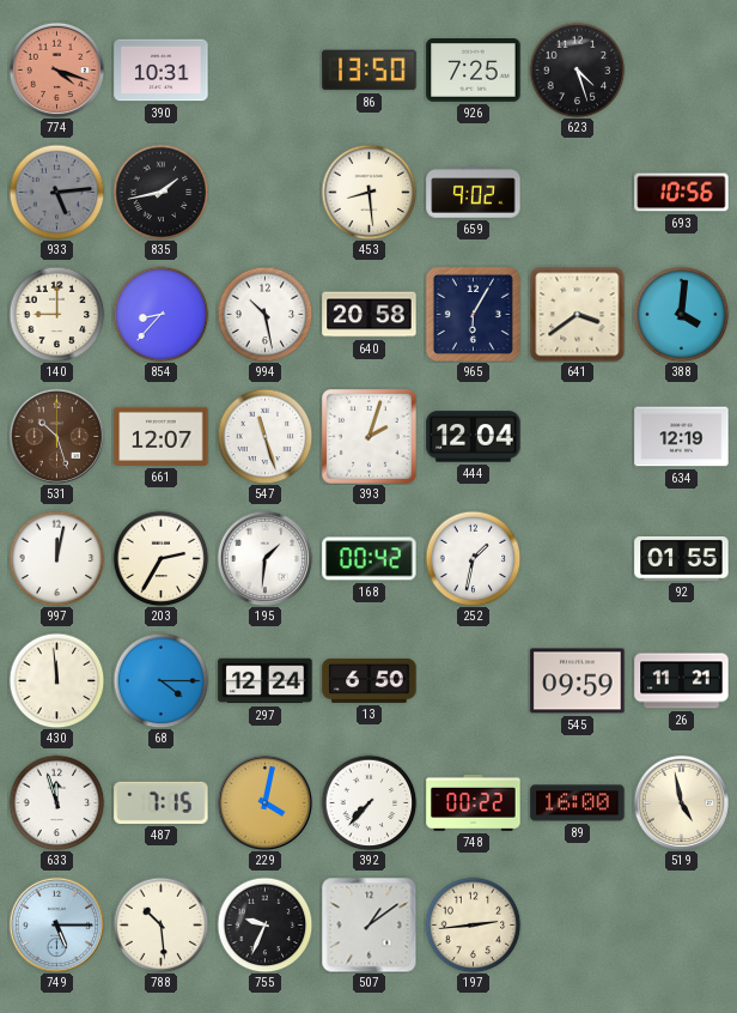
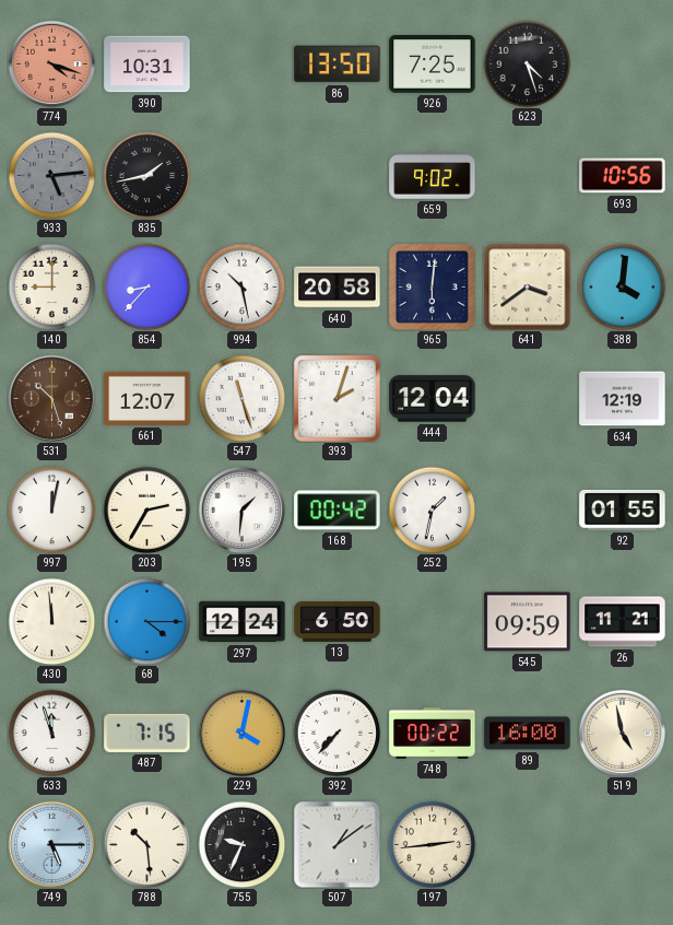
453: 8:29 -> none (368, 192)
965: 6:05 -> 6:01 (432, 286)
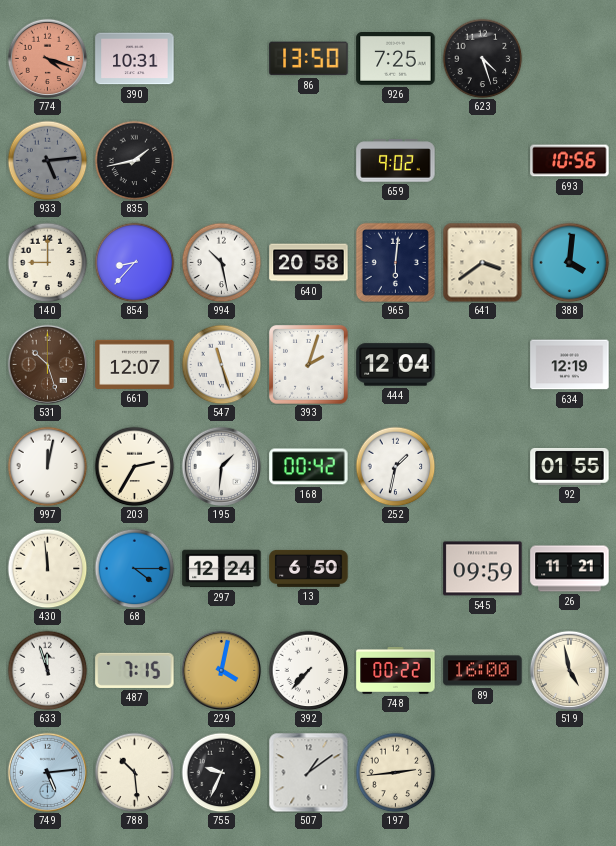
749: 5:15 -> 5:14 (47, 772)
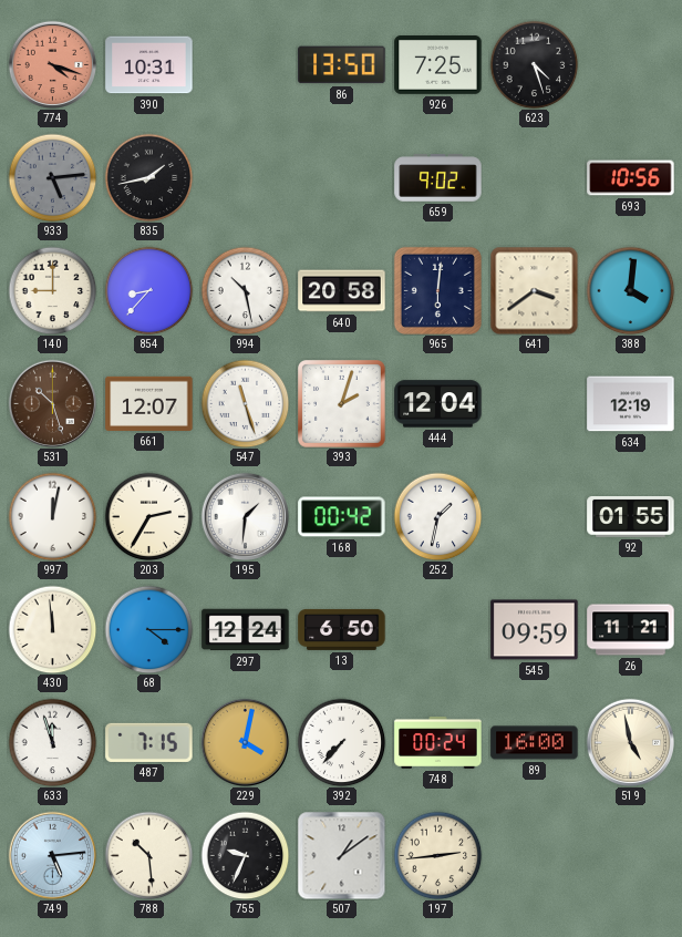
748: 00:22 -> 00:24 (438, 742)
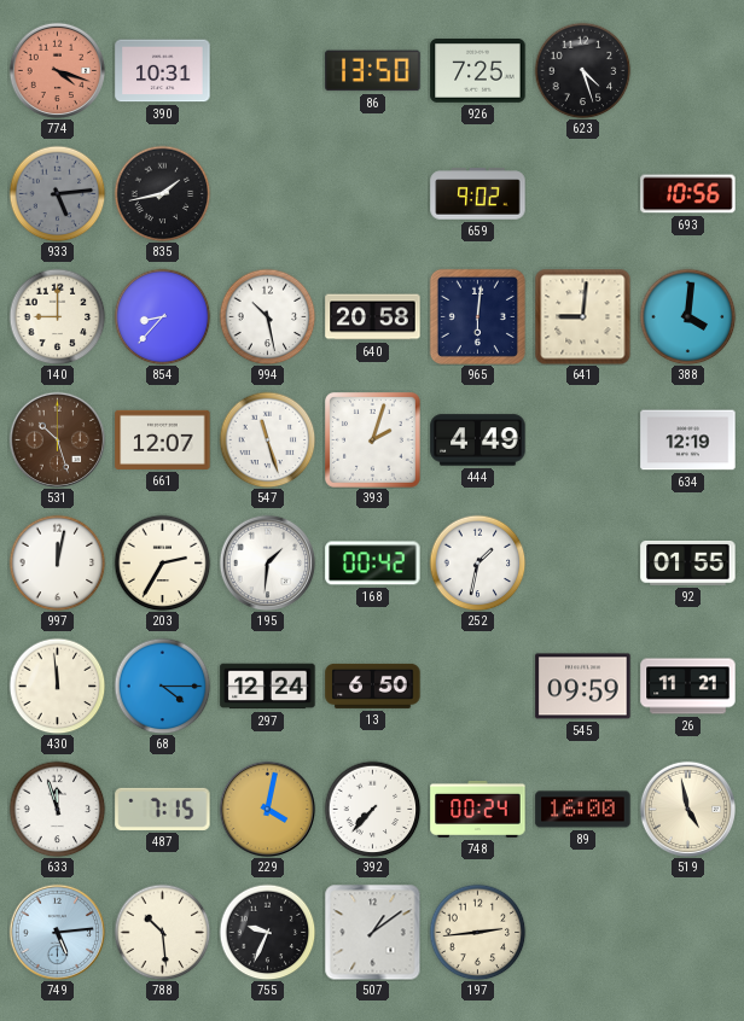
641: 3:39 -> 9:01 (582, 316)
444: 12:04 -> 4:49 (478, 441)
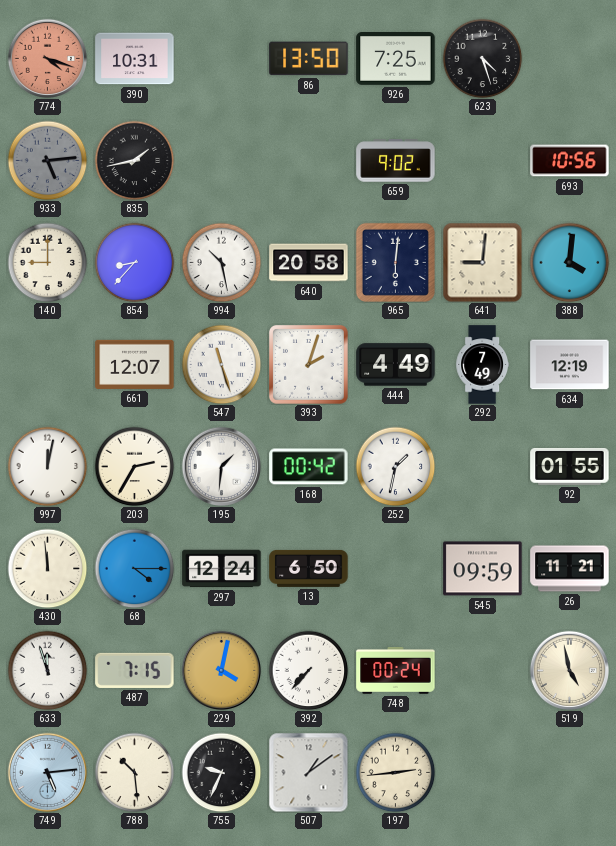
531: 10:27 -> none (57, 439)
292: none -> 7:49 (483, 365)
89: 16:00 -> none (583, 810)
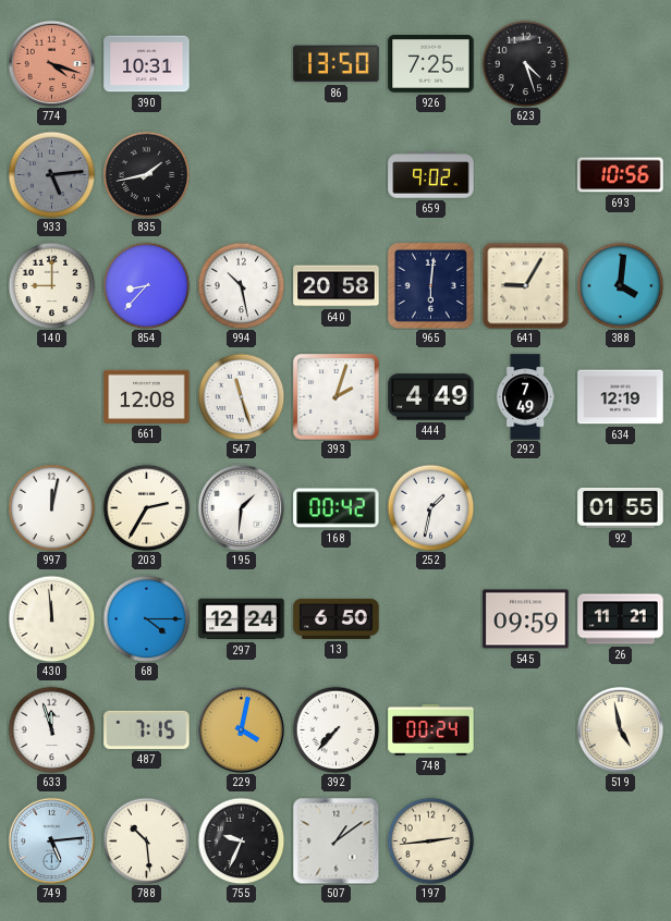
641: 9:01 -> 9:05 (525, 285)
661: 12:07 -> 12:08 (147, 396)
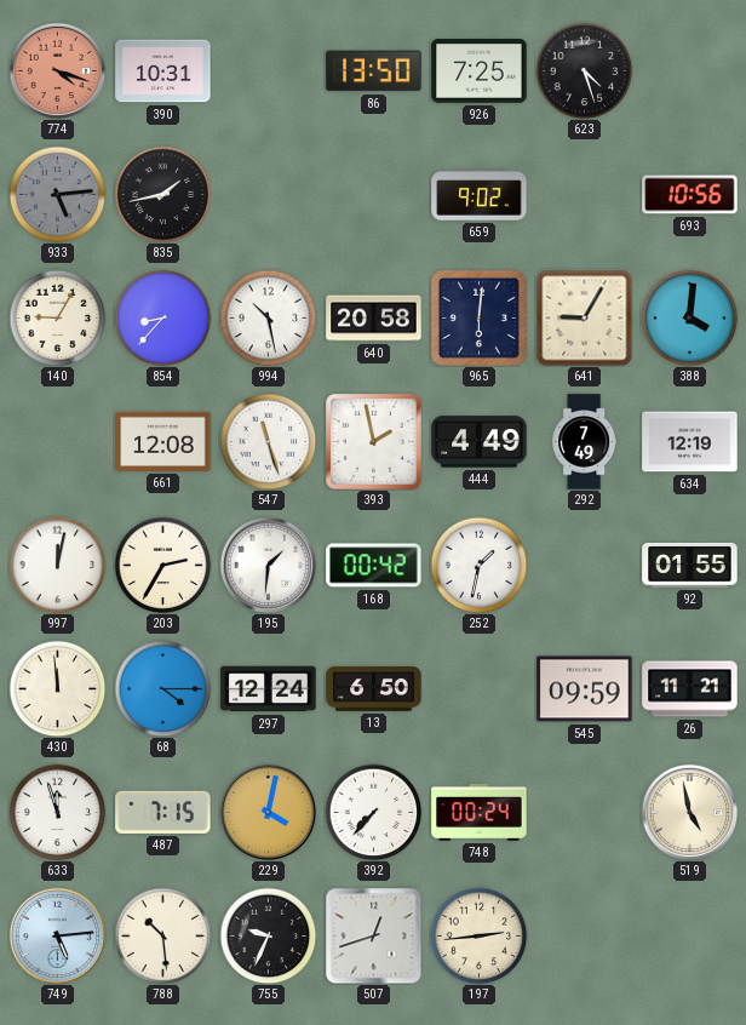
140: 9:00 -> 9:05 (57, 317)
393: 2:03 -> 1:58 (374, 442)
507: 1:09 -> 12:42 (373, 935)
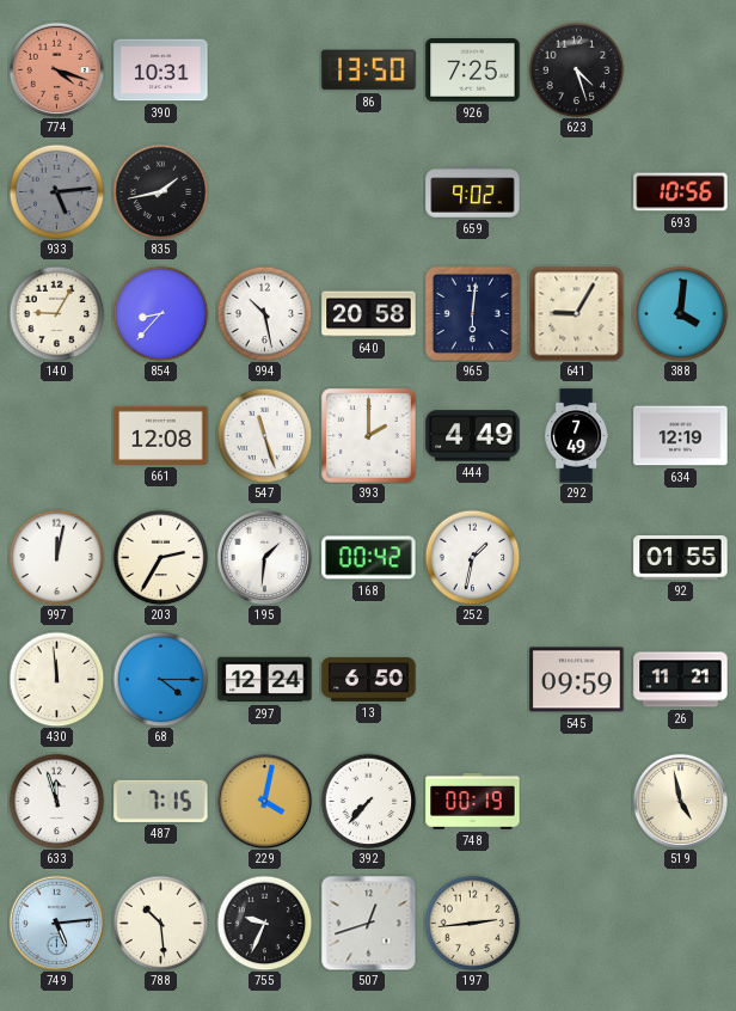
393: 1:58 -> 2:00 (369, 436)
748: 00:24 -> 00:19 (473, 801)
